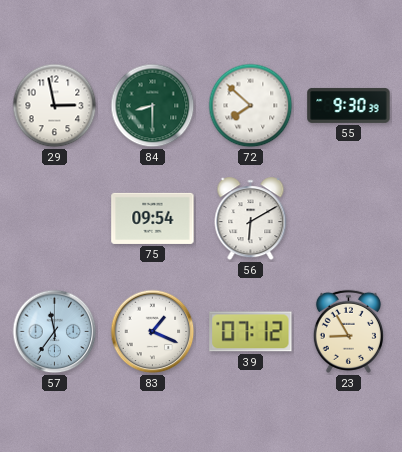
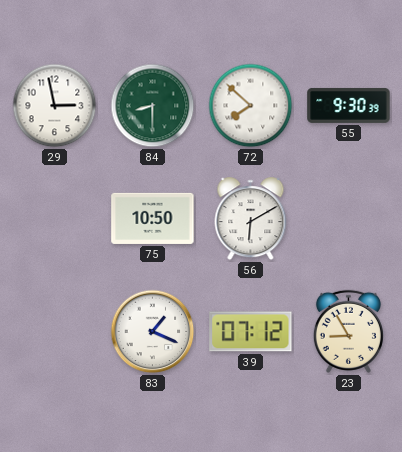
75: 09:54 -> 10:50 (153, 218)
57: 11:36 -> none (55, 332)
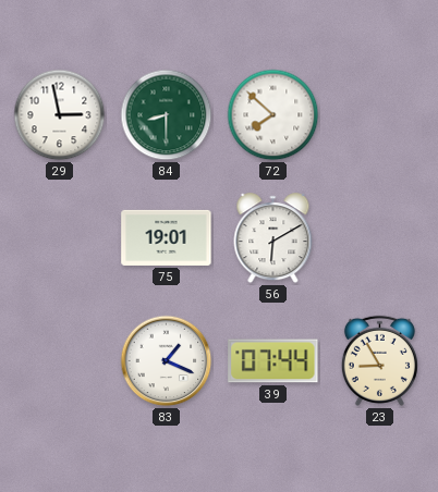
55: 9:30 -> none (349, 105)
75: 10:50 -> 19:01 (167, 237)
39: 07:12 -> 07:44 (273, 361)
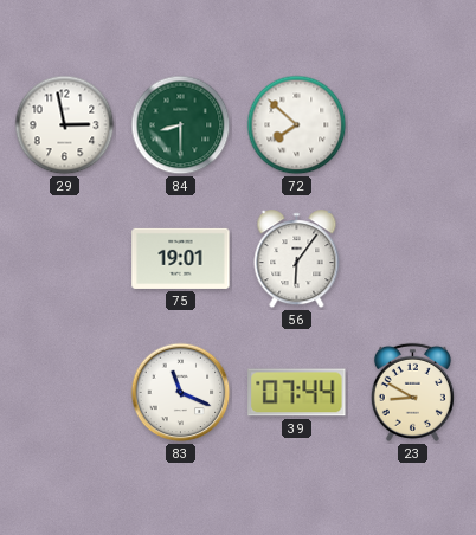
56: 6:10 -> 6:06 (297, 259)
83: 1:19 -> 11:19 (181, 393)
23: 8:55 -> 8:50 (412, 392)
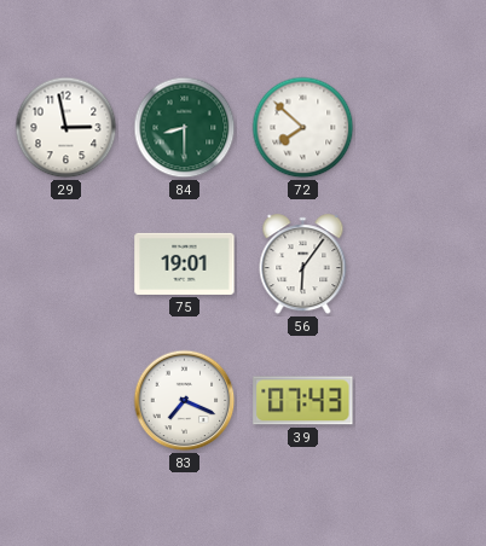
83: 11:19 -> 7:19 (185, 401)
39: 07:44 -> 07:43 (303, 401)
23: 8:50 -> none (412, 392)
